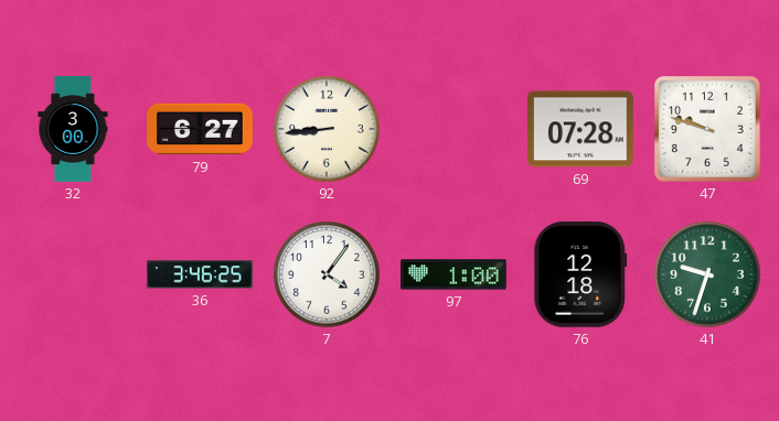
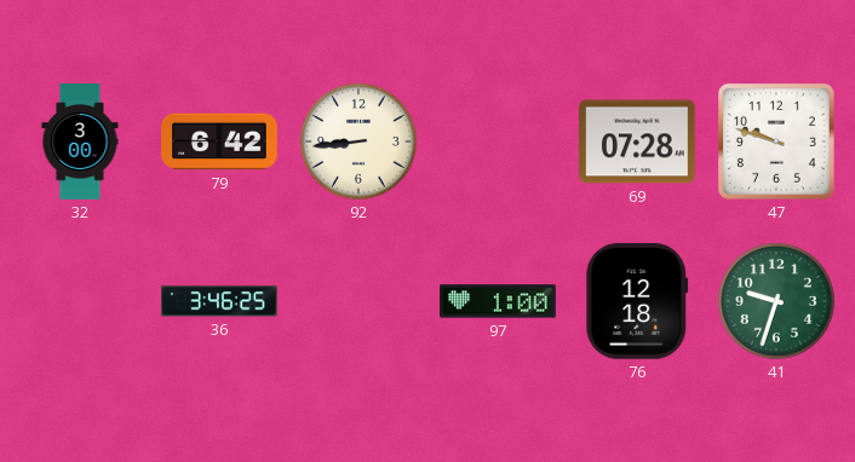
79: 6:27 -> 6:42 (220, 142)
7: 4:06 -> none (327, 274)
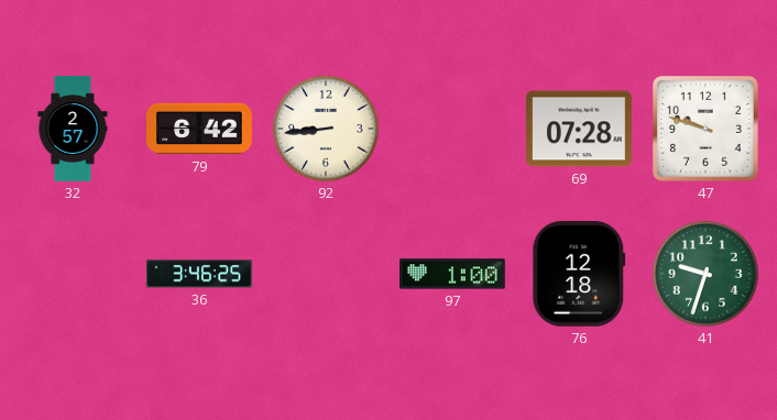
32: 3:00 -> 2:57 (73, 129)
